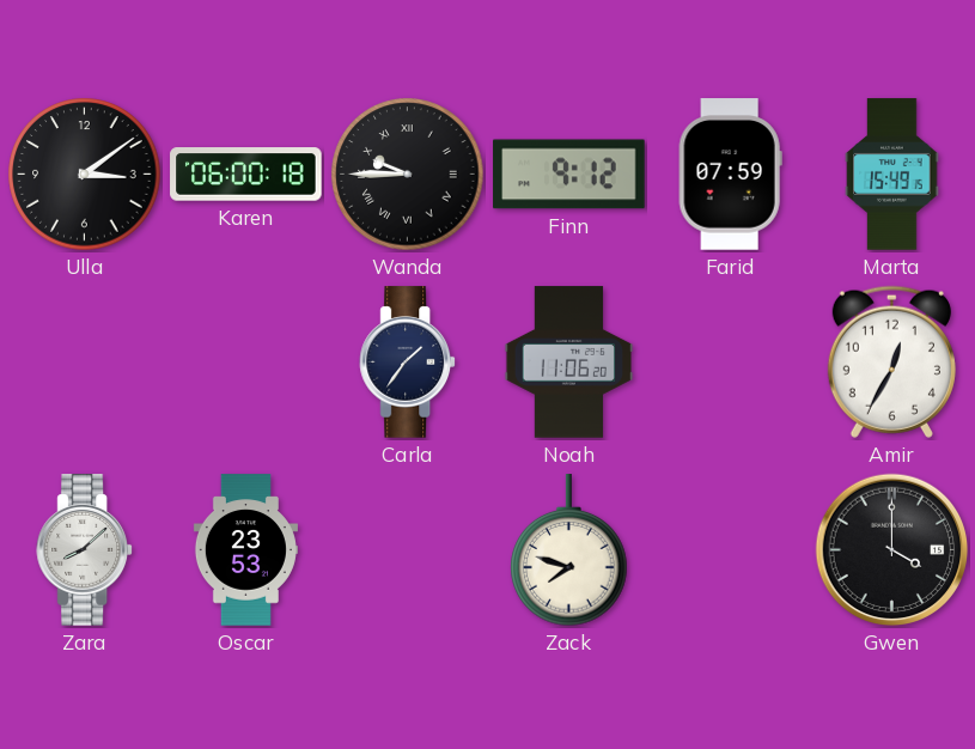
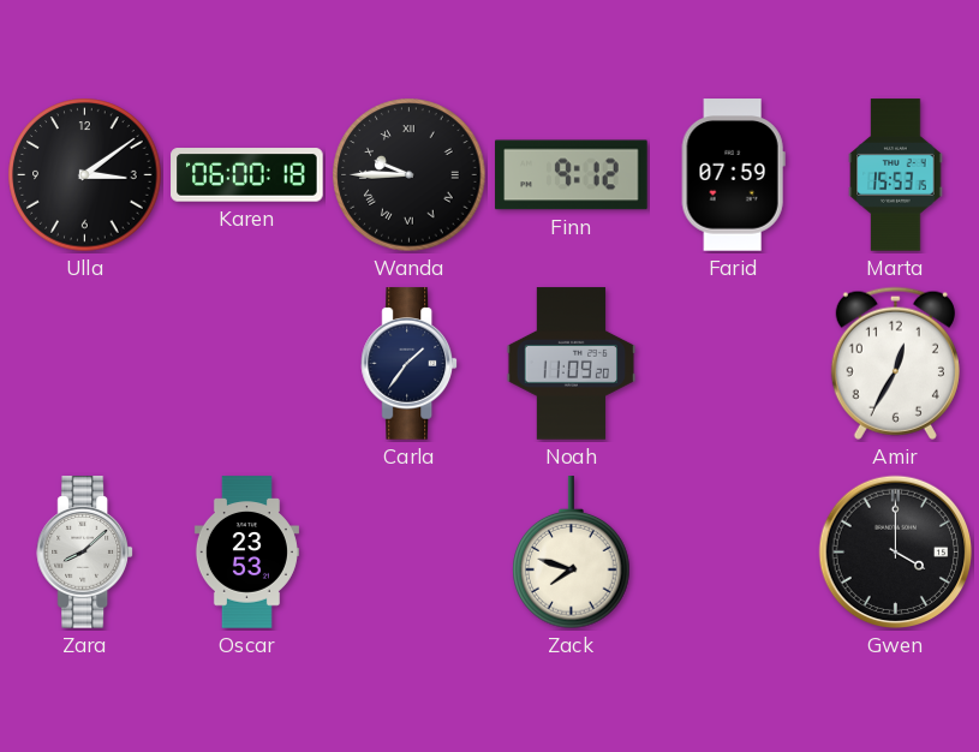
Marta: 15:49 -> 15:53 (896, 175)
Noah: 11:06 -> 11:09 (572, 364)
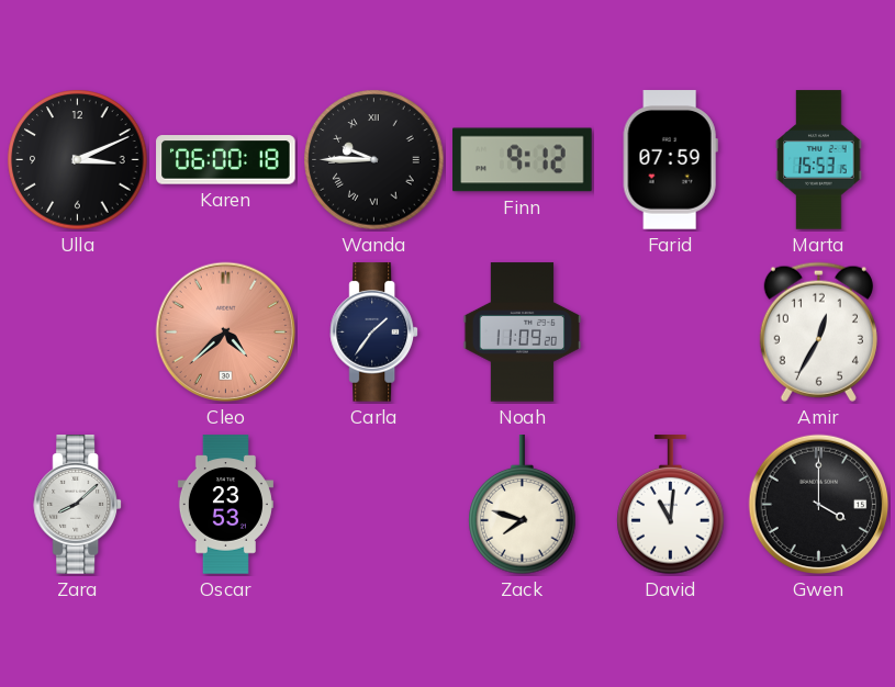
Ulla: 3:09 -> 3:11 (78, 160)
Cleo: none -> 4:38 (226, 333)
David: none -> 11:01 (671, 505)
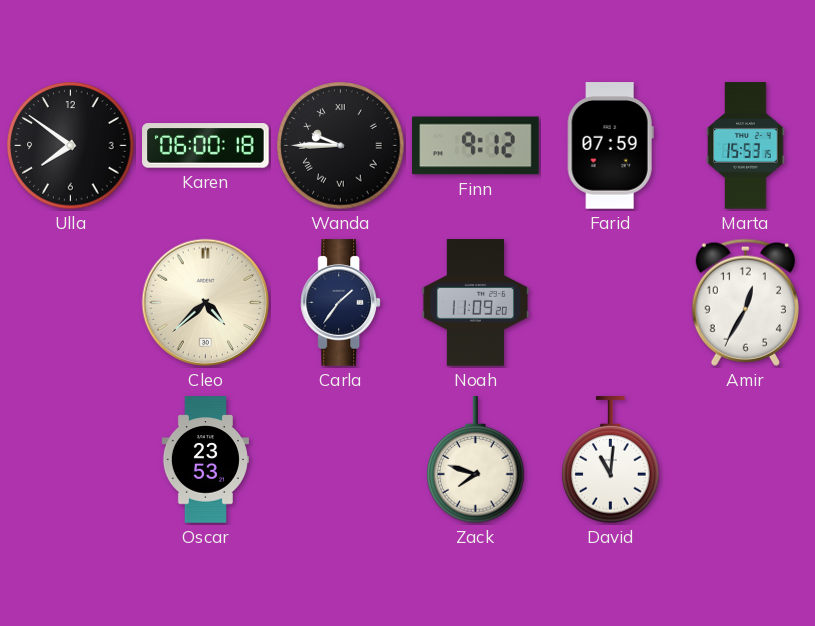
Ulla: 3:11 -> 7:51 (71, 146)
Cleo dial: salmon -> cream (206, 303)
Zara: 8:08 -> none (78, 505)
Gwen: 4:00 -> none (819, 505)
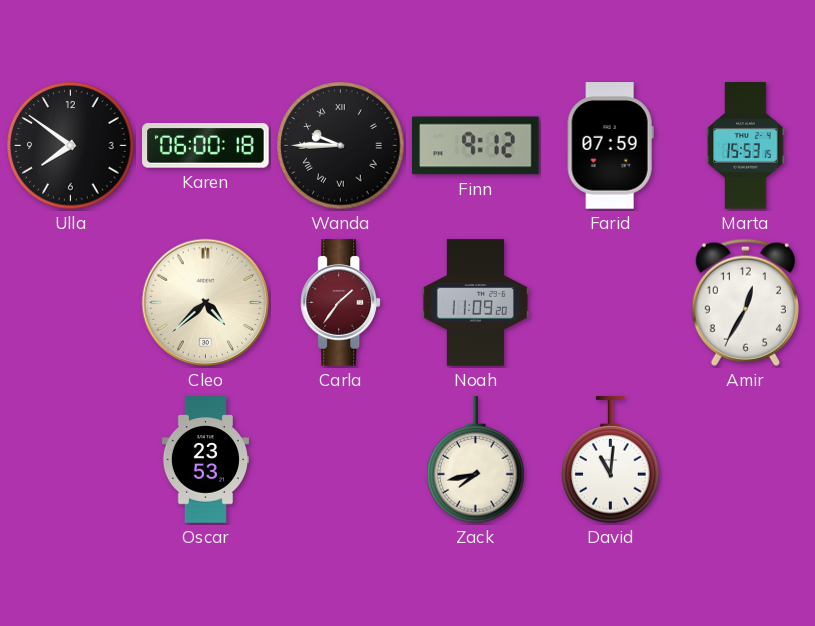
Carla dial: navy -> burgundy (341, 303)
Zack: 7:48 -> 7:43 (476, 460)
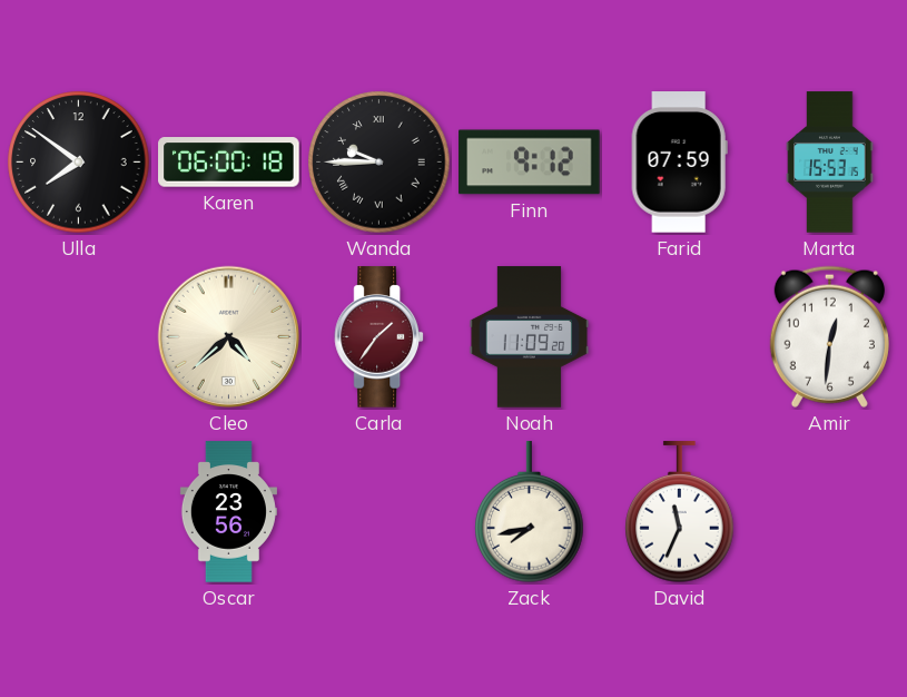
Amir: 12:35 -> 12:31 (829, 336)
Oscar: 23:53 -> 23:56 (228, 512)
David: 11:01 -> 11:34 (680, 512)
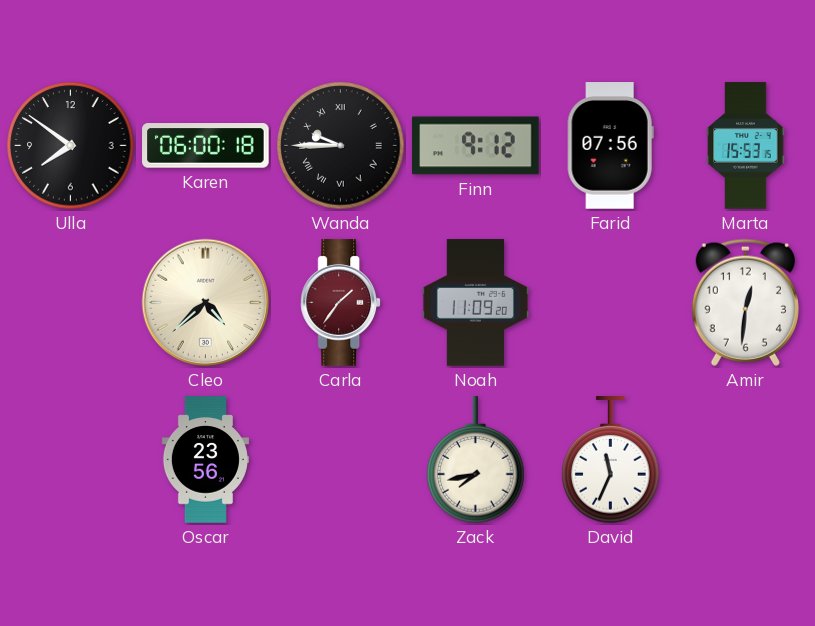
Farid: 07:59 -> 07:56 (610, 146)
